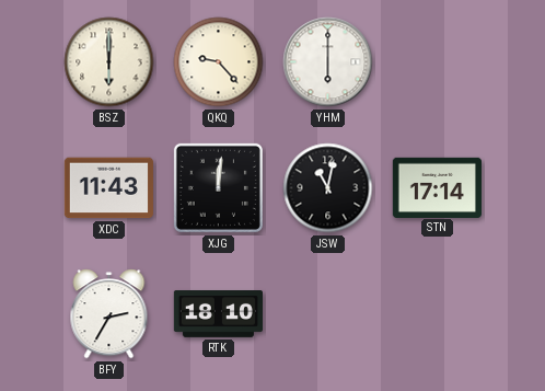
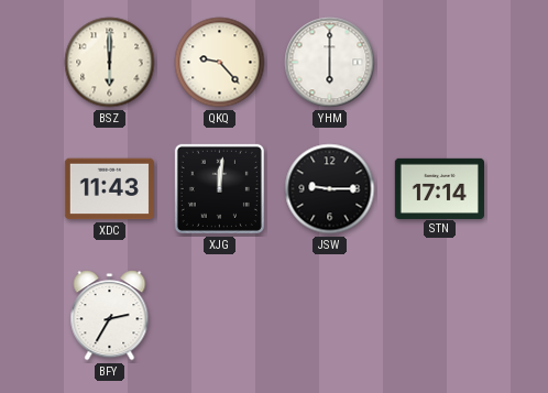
JSW: 11:02 -> 9:15 (330, 189)
RTK: 18:10 -> none (218, 314)
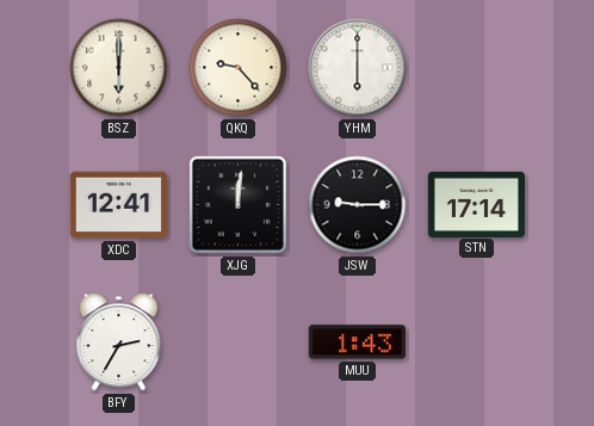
XDC: 11:43 -> 12:41 (118, 205)
MUU: none -> 1:43 (357, 342)
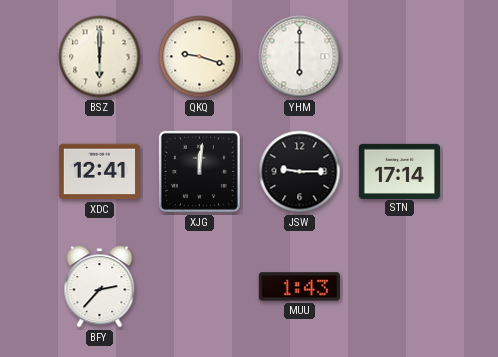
QKQ: 9:23 -> 9:18 (200, 57)
BFY: 2:35 -> 2:37 (100, 287)
